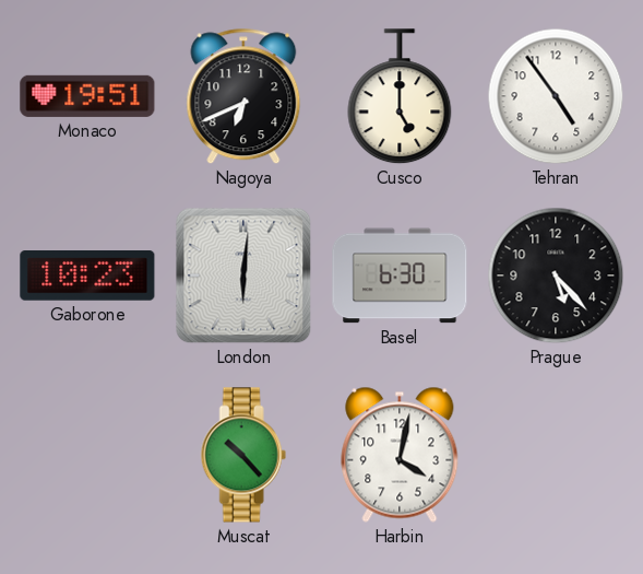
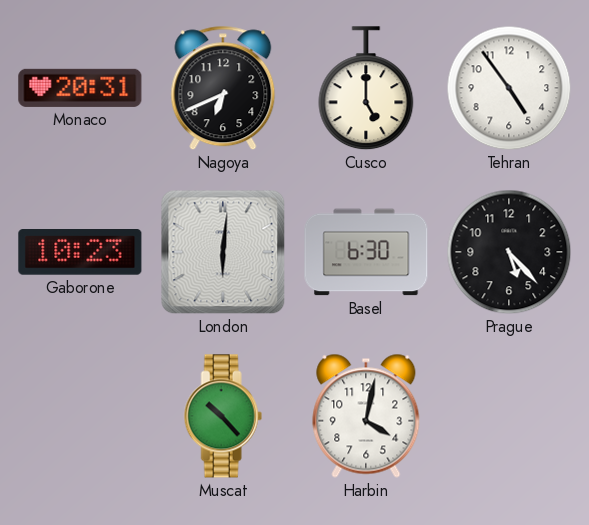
Monaco: 19:51 -> 20:31 (80, 88)
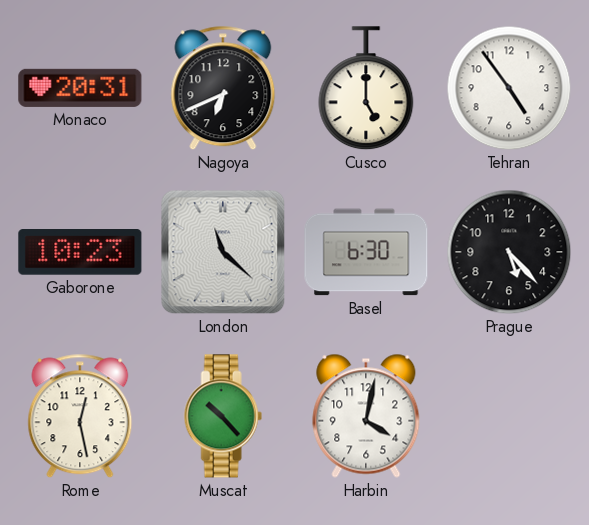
London: 6:01 -> 11:22 (223, 252)
Rome: none -> 12:28 (80, 416)
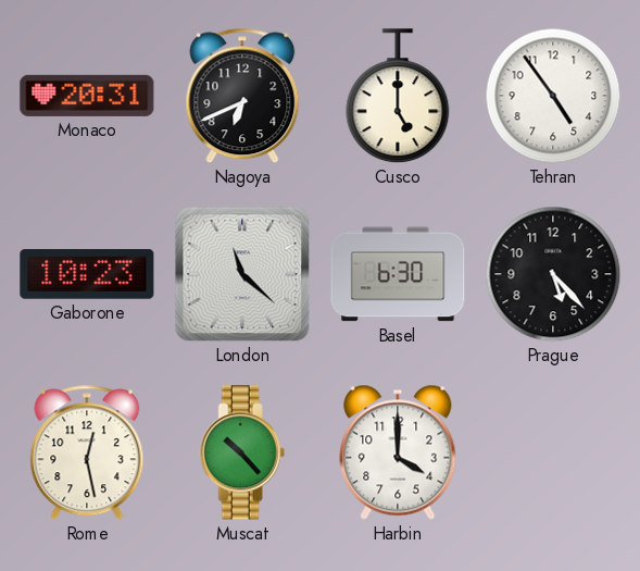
Harbin: 4:02 -> 4:00 (398, 452)
